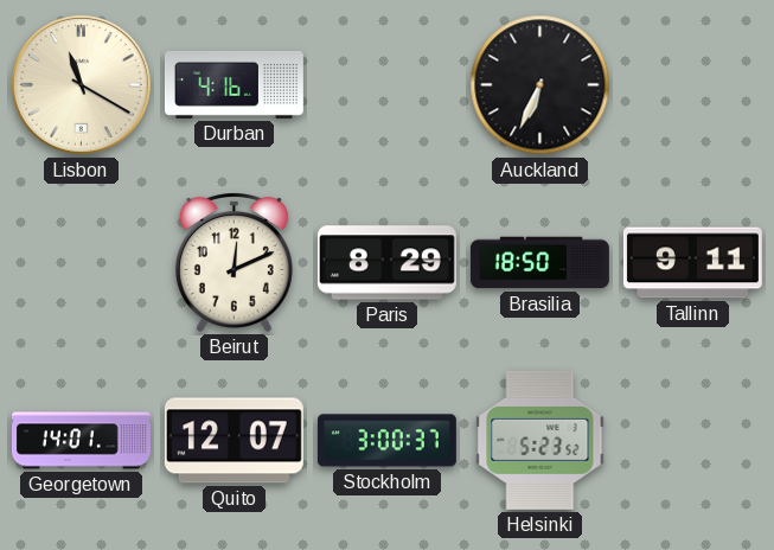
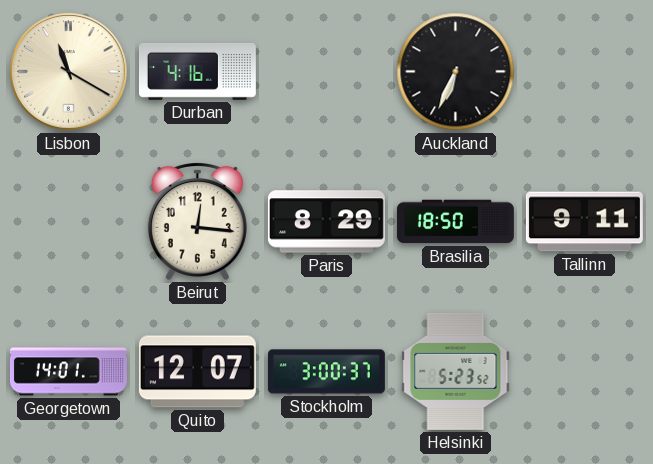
Beirut: 12:11 -> 12:16 (197, 222)
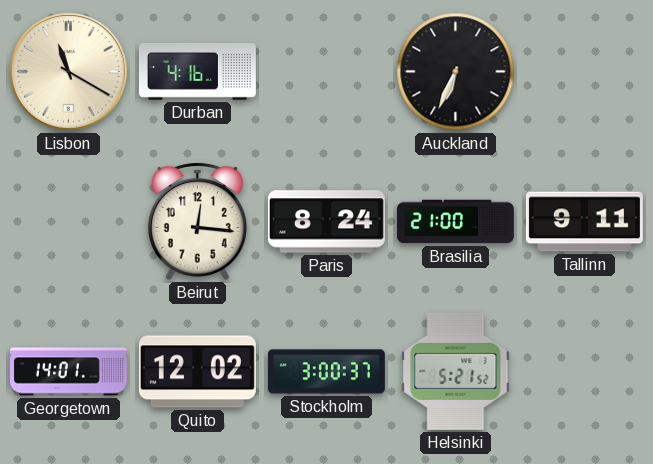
Paris: 8:29 -> 8:24 (326, 222)
Brasilia: 18:50 -> 21:00 (455, 222)
Quito: 12:07 -> 12:02 (197, 372)
Helsinki: 5:23 -> 5:21 (456, 371)
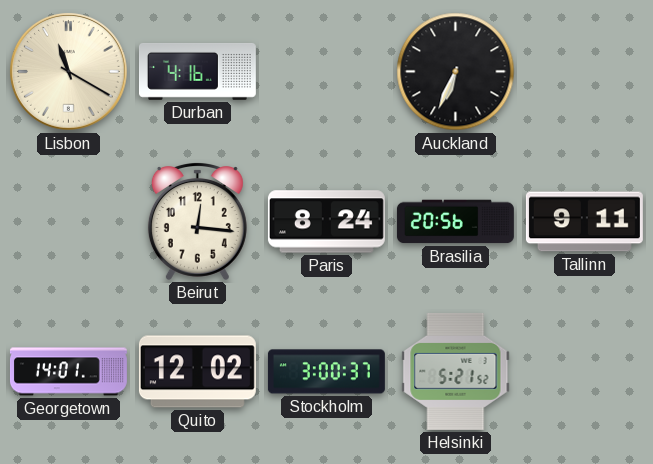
Brasilia: 21:00 -> 20:56 (455, 222)
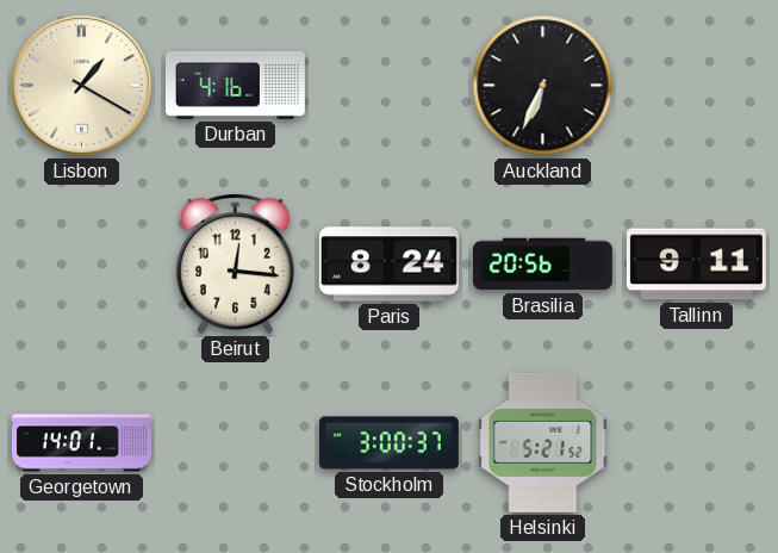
Lisbon: 11:20 -> 1:20 (81, 85)
Quito: 12:02 -> none (197, 372)
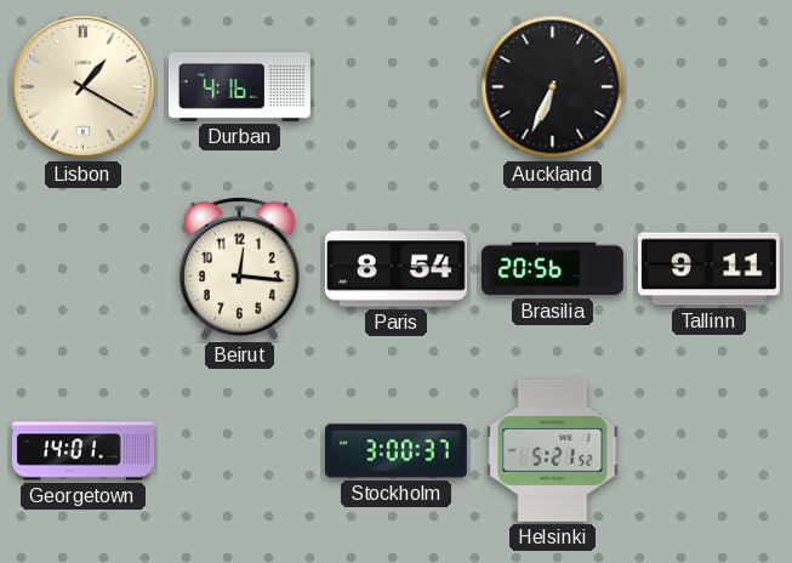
Paris: 8:24 -> 8:54 (395, 269)
